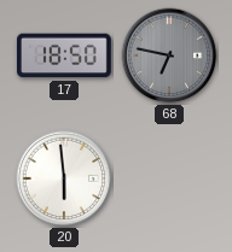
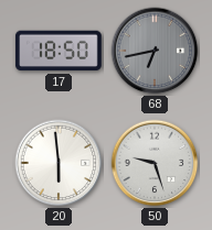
68: 6:47 -> 6:43 (155, 51)
50: none -> 9:27 (155, 163)
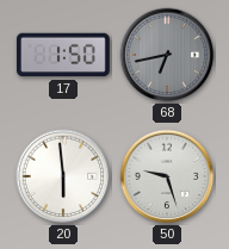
17: 18:50 -> 1:50 (63, 55)
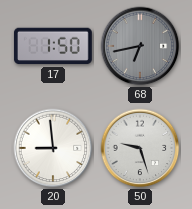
20: 5:59 -> 8:59 (53, 148)
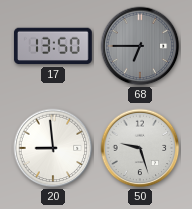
17: 1:50 -> 13:50 (53, 46)
68: 6:43 -> 6:45 (140, 46)
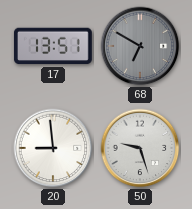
17: 13:50 -> 13:51 (53, 46)
68: 6:45 -> 6:50 (140, 46)
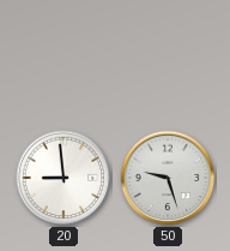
17: 13:51 -> none (53, 46)
68: 6:50 -> none (140, 46)
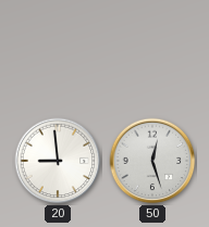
50: 9:27 -> 12:27 (152, 161)
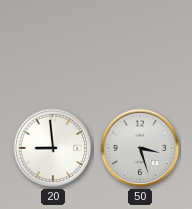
50: 12:27 -> 3:27 (140, 148)
